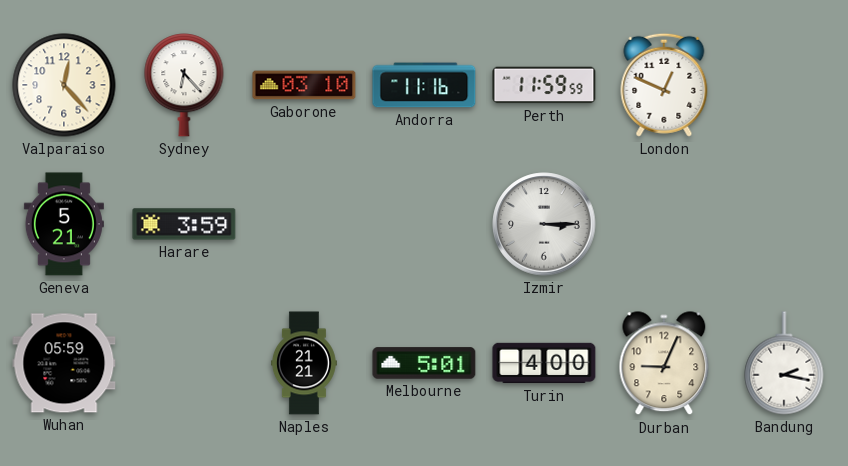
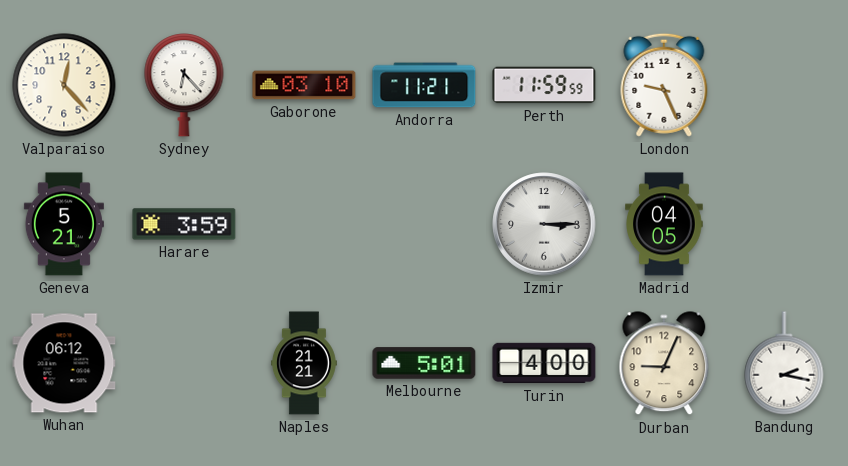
Andorra: 11:16 -> 11:21 (424, 85)
London: 12:49 -> 9:26 (664, 85)
Madrid: none -> 04:05 (664, 224)
Wuhan: 05:59 -> 06:12 (64, 363)
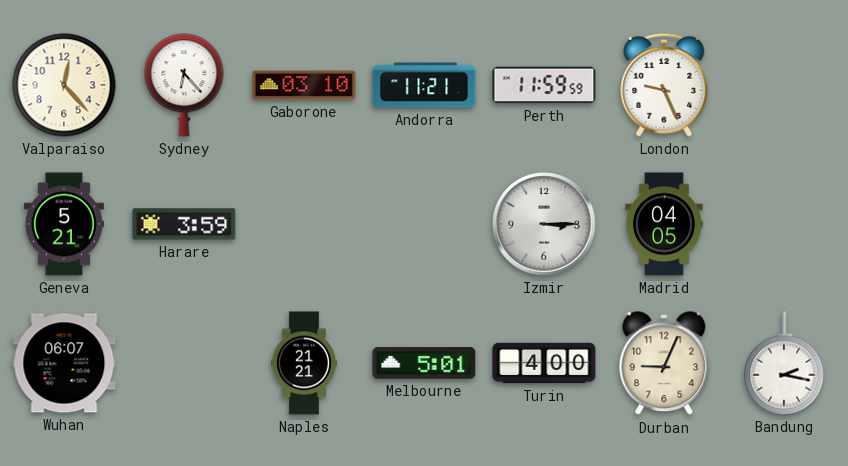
Wuhan: 06:12 -> 06:07 (64, 363)
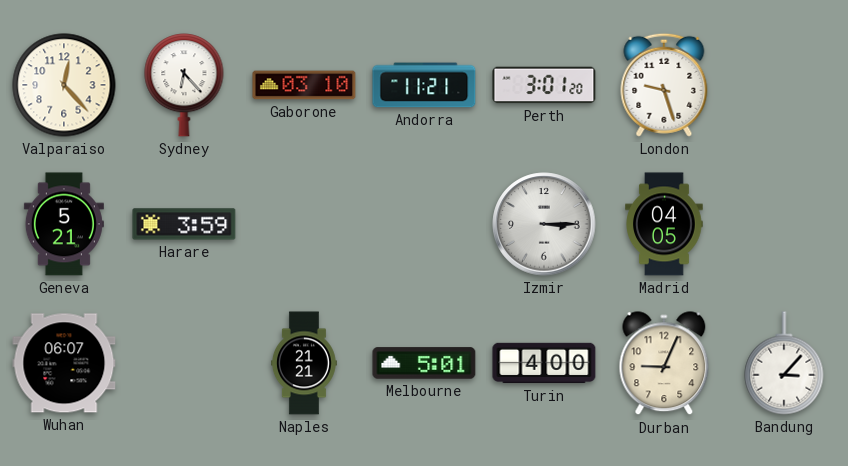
Perth: 11:59 -> 3:01 (544, 85)
London: 9:26 -> 9:27 (664, 85)
Bandung: 2:17 -> 3:07 (784, 363)
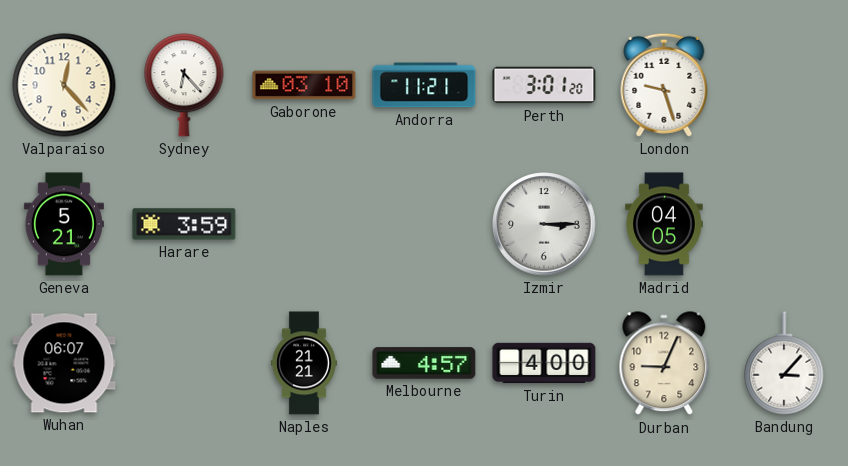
Melbourne: 5:01 -> 4:57 (424, 363)
